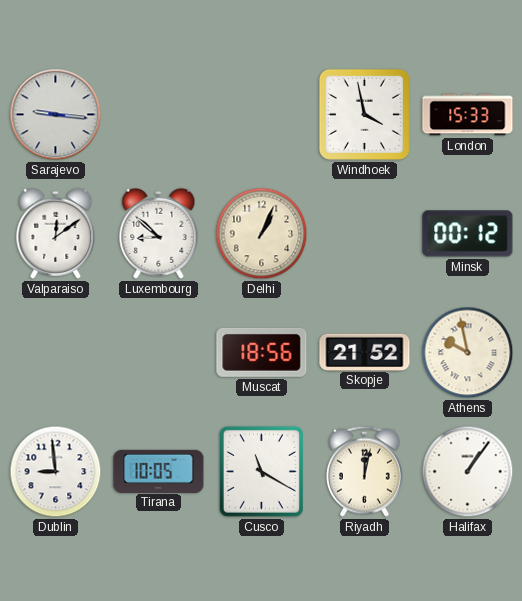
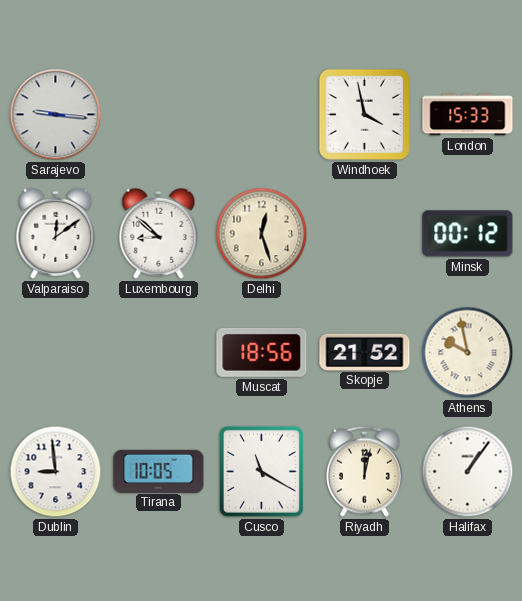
Delhi: 1:04 -> 12:27 (262, 234)
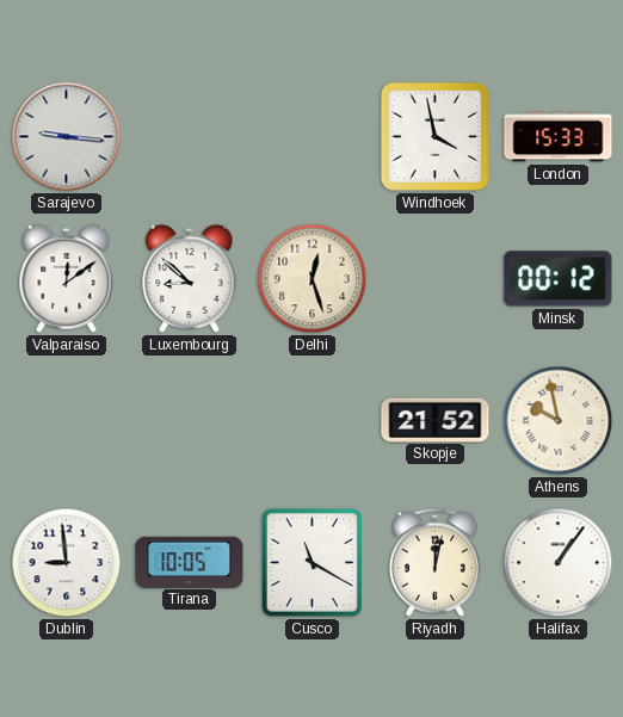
Muscat: 18:56 -> none (262, 352)
